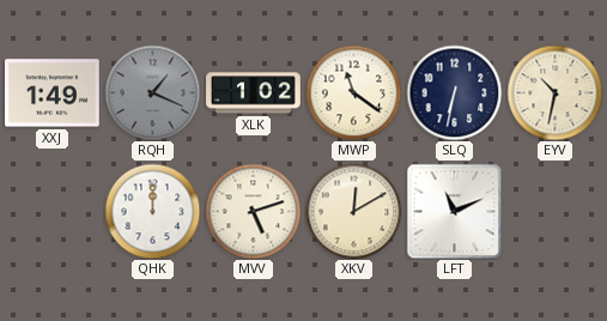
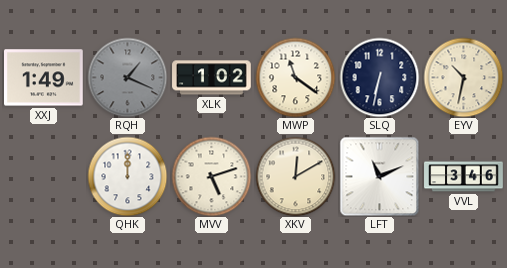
VVL: none -> 3:46 (464, 177)
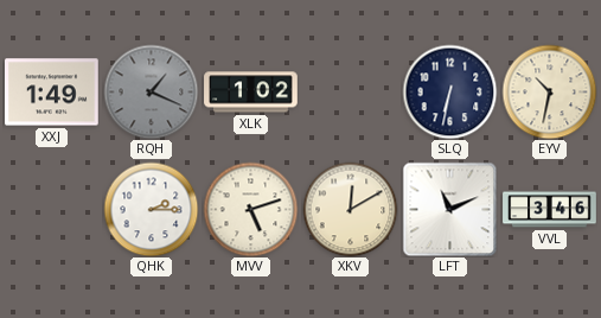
MWP: 11:21 -> none (295, 77)
QHK: 12:00 -> 2:15 (151, 209)
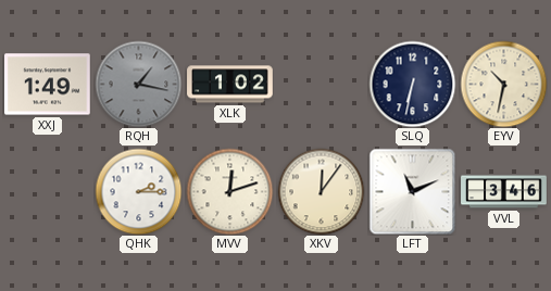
RQH: 1:19 -> 1:17 (138, 84)
MVV: 5:12 -> 12:12 (229, 191)
XKV: 12:10 -> 12:06 (321, 191)
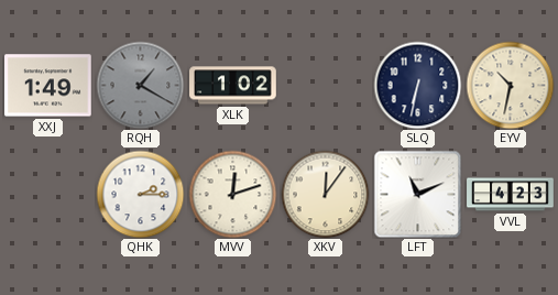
RQH: 1:17 -> 1:20 (140, 85)
VVL: 3:46 -> 4:23 (511, 195)
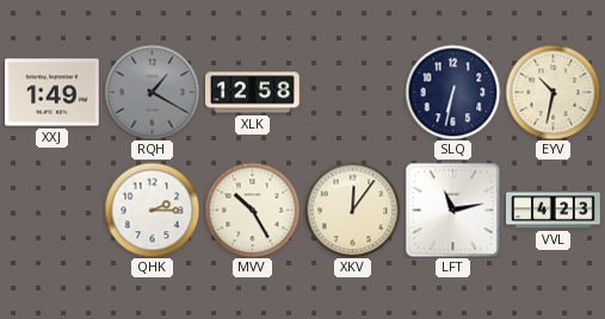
XLK: 1:02 -> 12:58 (253, 93)
MVV: 12:12 -> 10:25 (252, 209)
LFT: 11:11 -> 11:13 (452, 209)
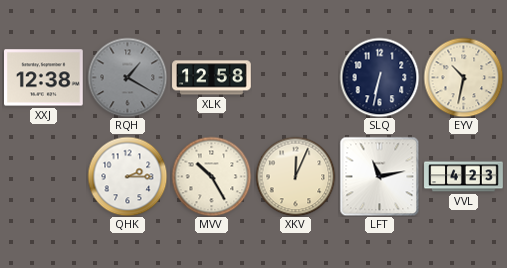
XXJ: 1:49 -> 12:38 (44, 78)
XKV: 12:06 -> 12:04 (295, 176)
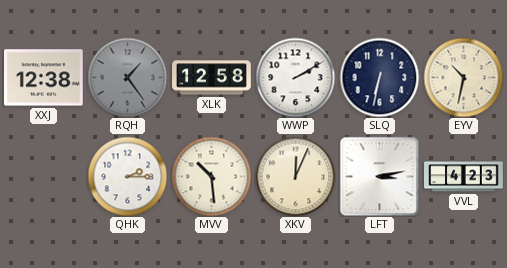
RQH: 1:20 -> 1:24 (127, 77)
WWP: none -> 2:10 (295, 77)
MVV: 10:25 -> 10:29 (211, 176)
LFT: 11:13 -> 3:13 (379, 176)
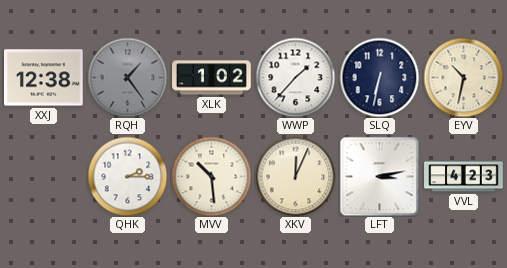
XLK: 12:58 -> 1:02 (212, 78)
WWP: 2:10 -> 1:37 (295, 77)
